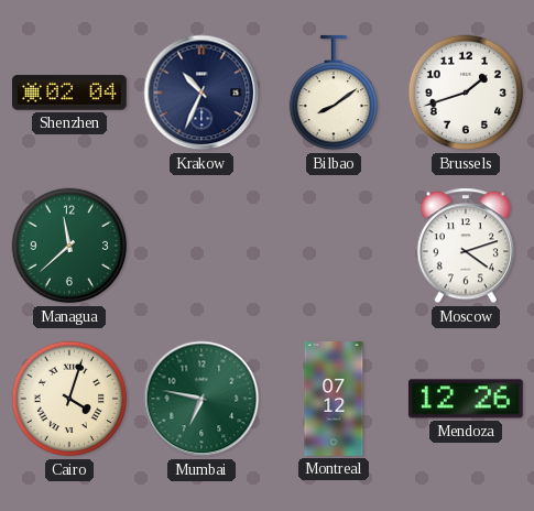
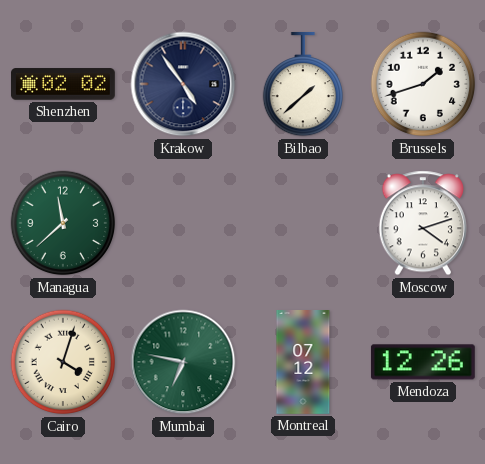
Shenzhen: 02:04 -> 02:02 (63, 84)
Krakow: 10:34 -> 4:54 (183, 84)
Bilbao: 8:09 -> 1:38 (302, 84)
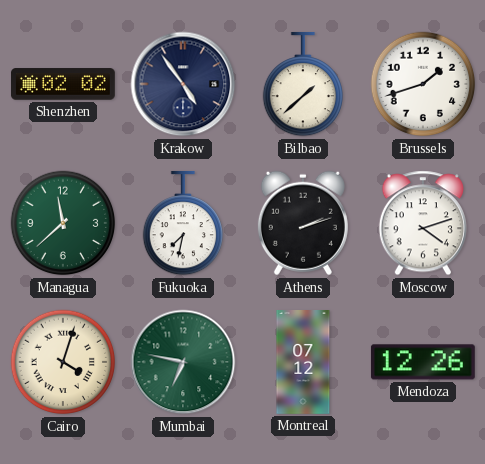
Fukuoka: none -> 7:32 (182, 223)
Athens: none -> 2:12 (303, 223)
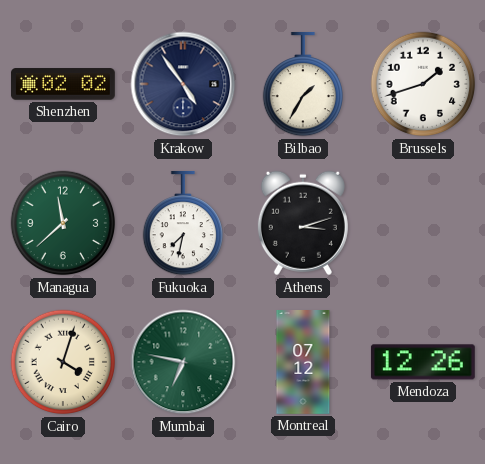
Bilbao: 1:38 -> 1:35 (302, 84)
Athens: 2:12 -> 3:12 (303, 223)
Moscow: 4:12 -> none (423, 223)
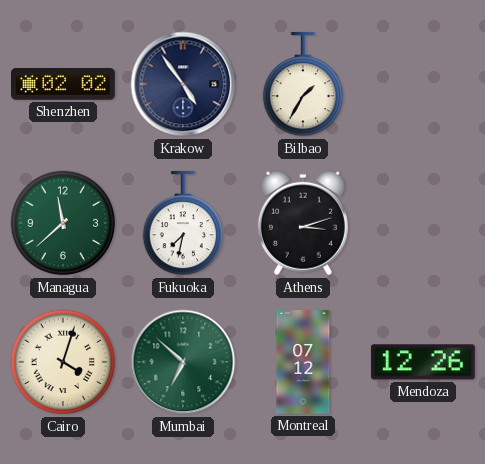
Brussels: 1:42 -> none (423, 84)
Mumbai: 6:47 -> 6:52 (183, 362)
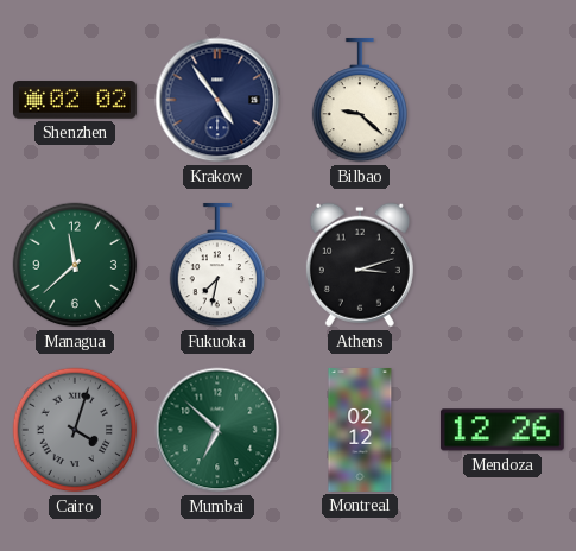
Bilbao: 1:35 -> 9:22 (359, 100)
Cairo dial: cream -> grey (75, 430)
Montreal: 07:12 -> 02:12 (360, 431)
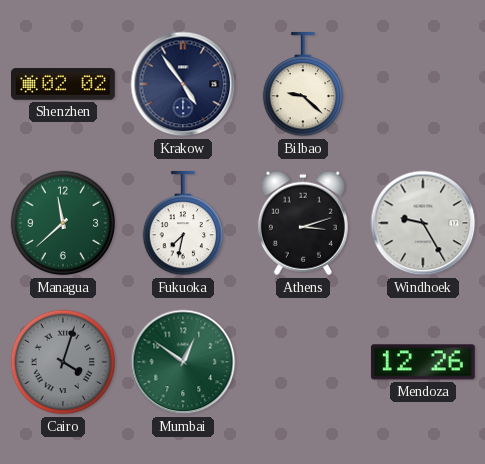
Windhoek: none -> 9:25 (423, 223)
Mumbai: 6:52 -> 12:51 (183, 362)
Montreal: 02:12 -> none (360, 431)
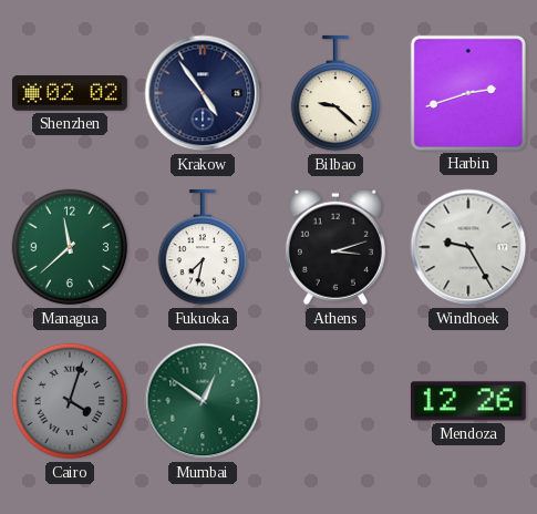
Harbin: none -> 2:42 (468, 93)
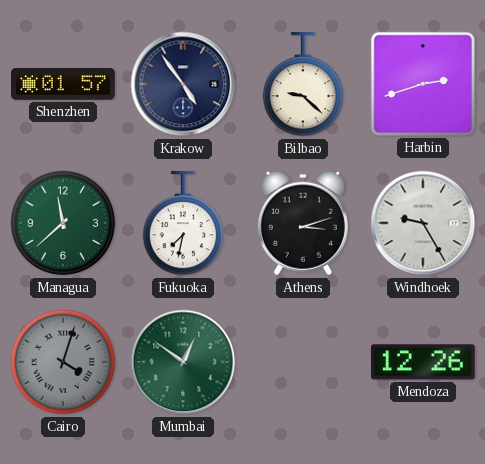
Shenzhen: 02:02 -> 01:57 (63, 84)
